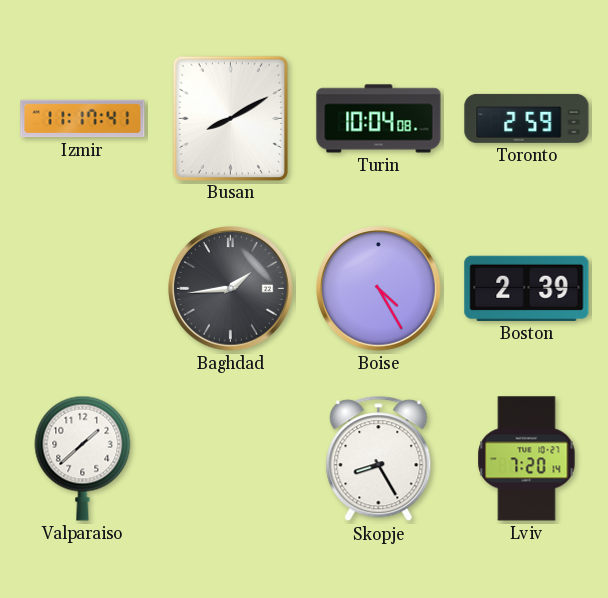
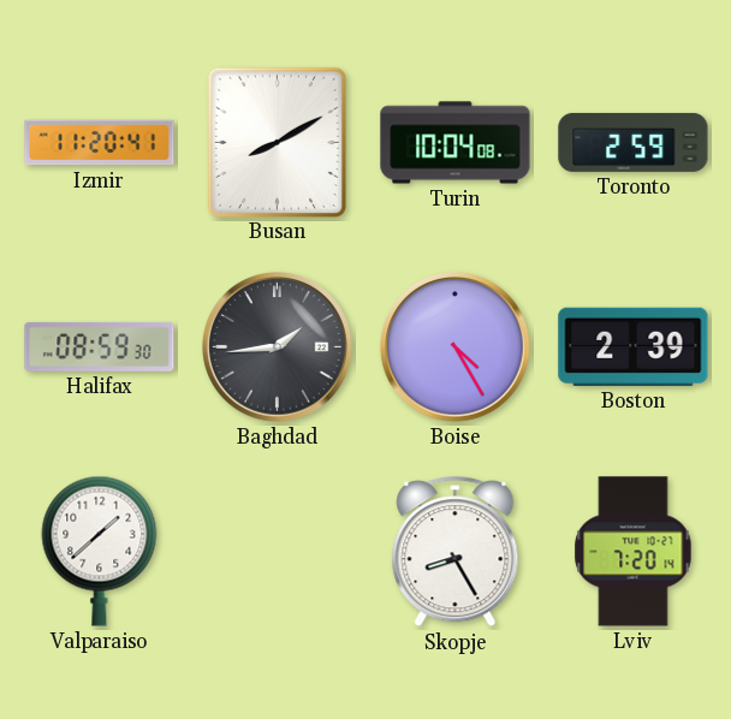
Izmir: 11:17 -> 11:20 (100, 143)
Halifax: none -> 08:59 (100, 346)
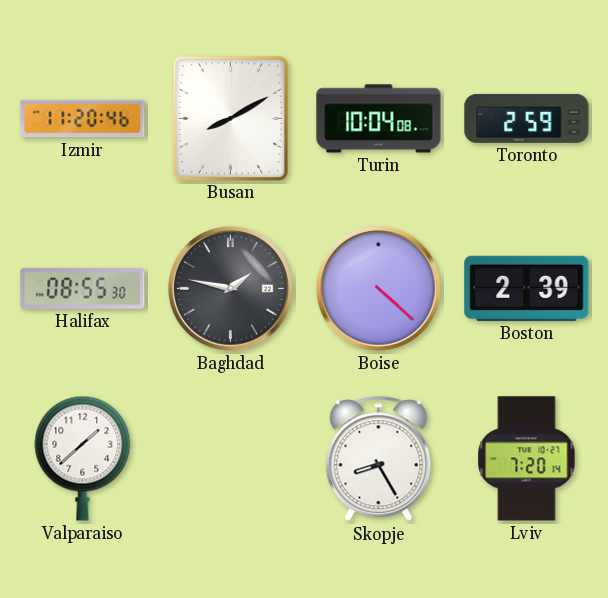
Izmir: 11:20:41 -> 11:20:46 (83, 119)
Halifax: 08:59 -> 08:55 (83, 288)
Baghdad: 1:44 -> 1:47 (231, 289)
Boise: 4:25 -> 4:22 (379, 289)
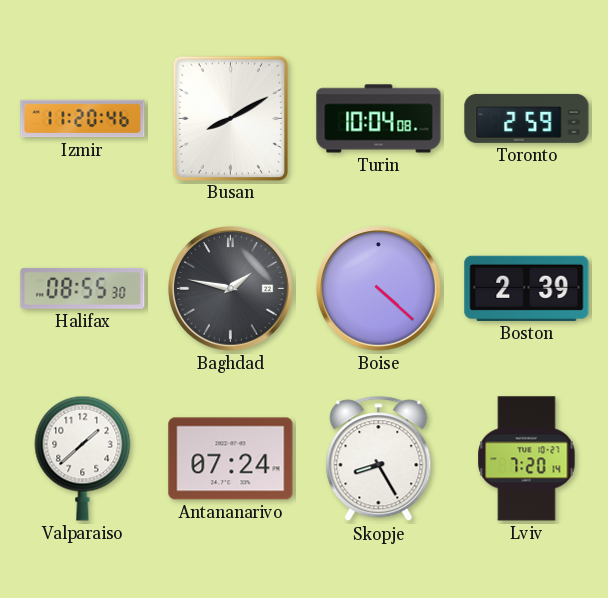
Antananarivo: none -> 07:24 (231, 459)
